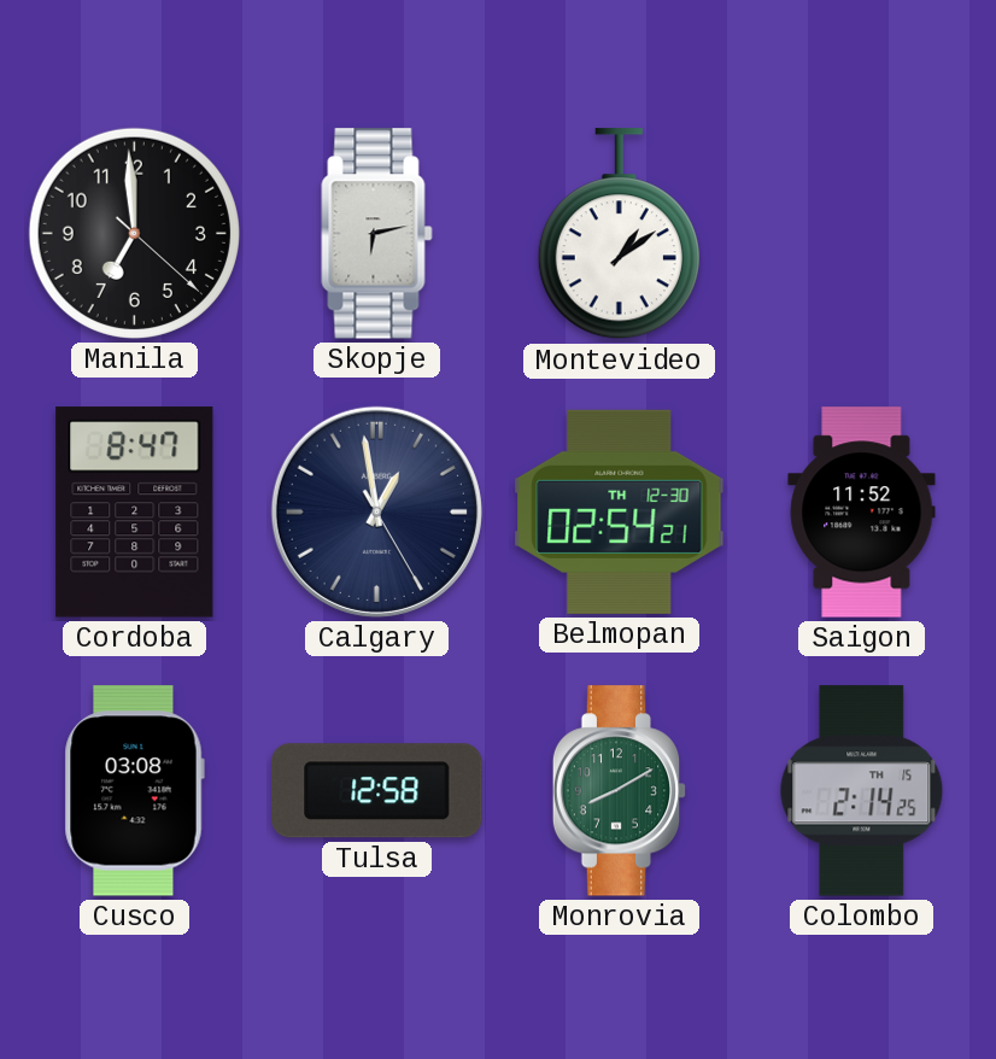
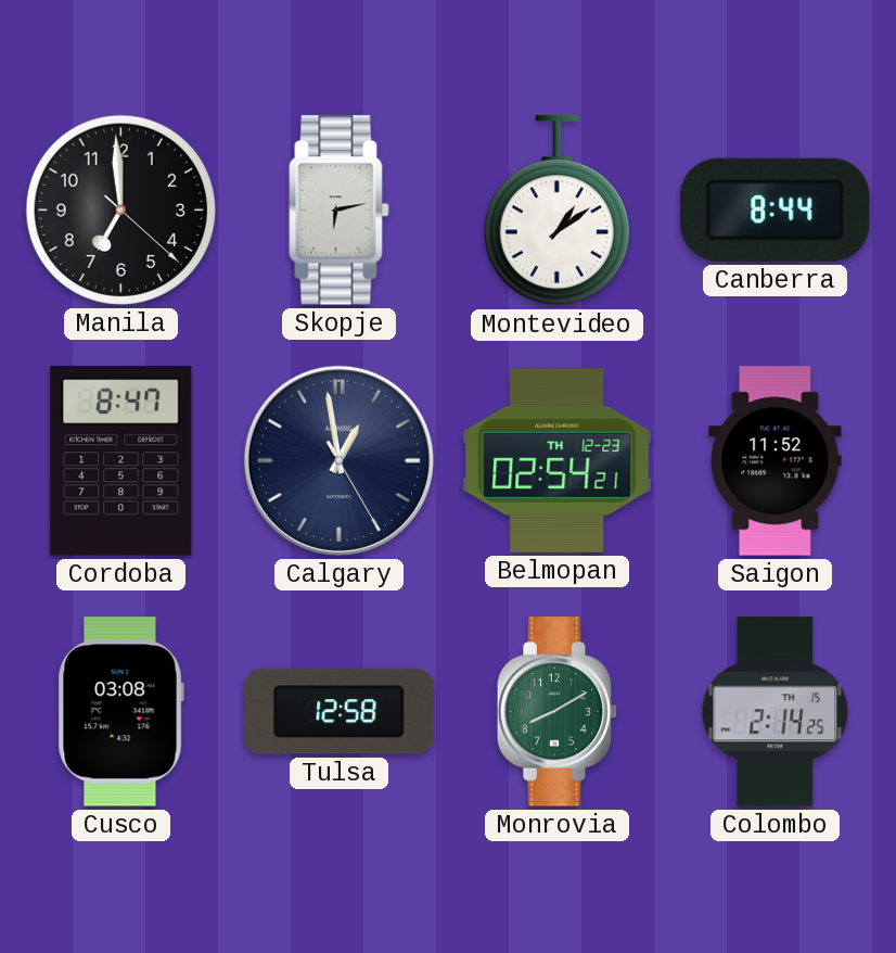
Canberra: none -> 8:44 (776, 209)
Belmopan date: TH 12-30 -> TH 12-23 (558, 460)
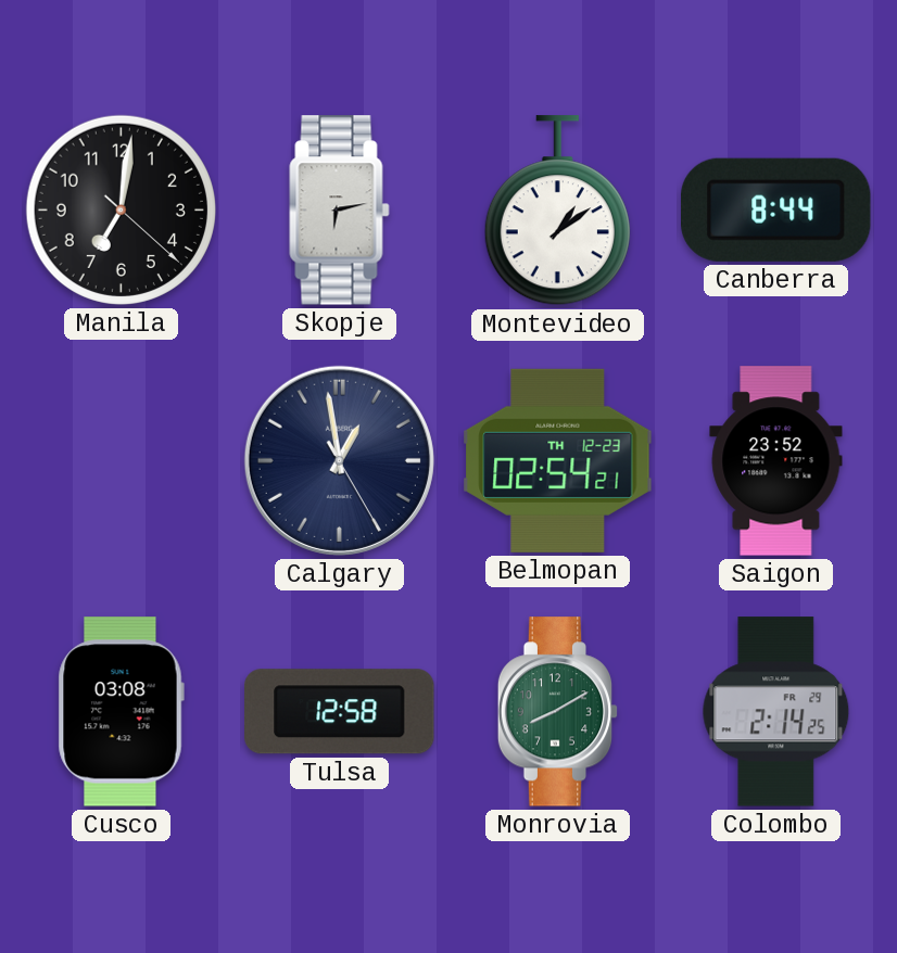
Manila: 6:59 -> 7:01 (121, 209)
Cordoba: 8:47 -> none (121, 461)
Saigon: 11:52 -> 23:52 (776, 461)
Colombo date: TH 15 -> FR 29 (776, 712)
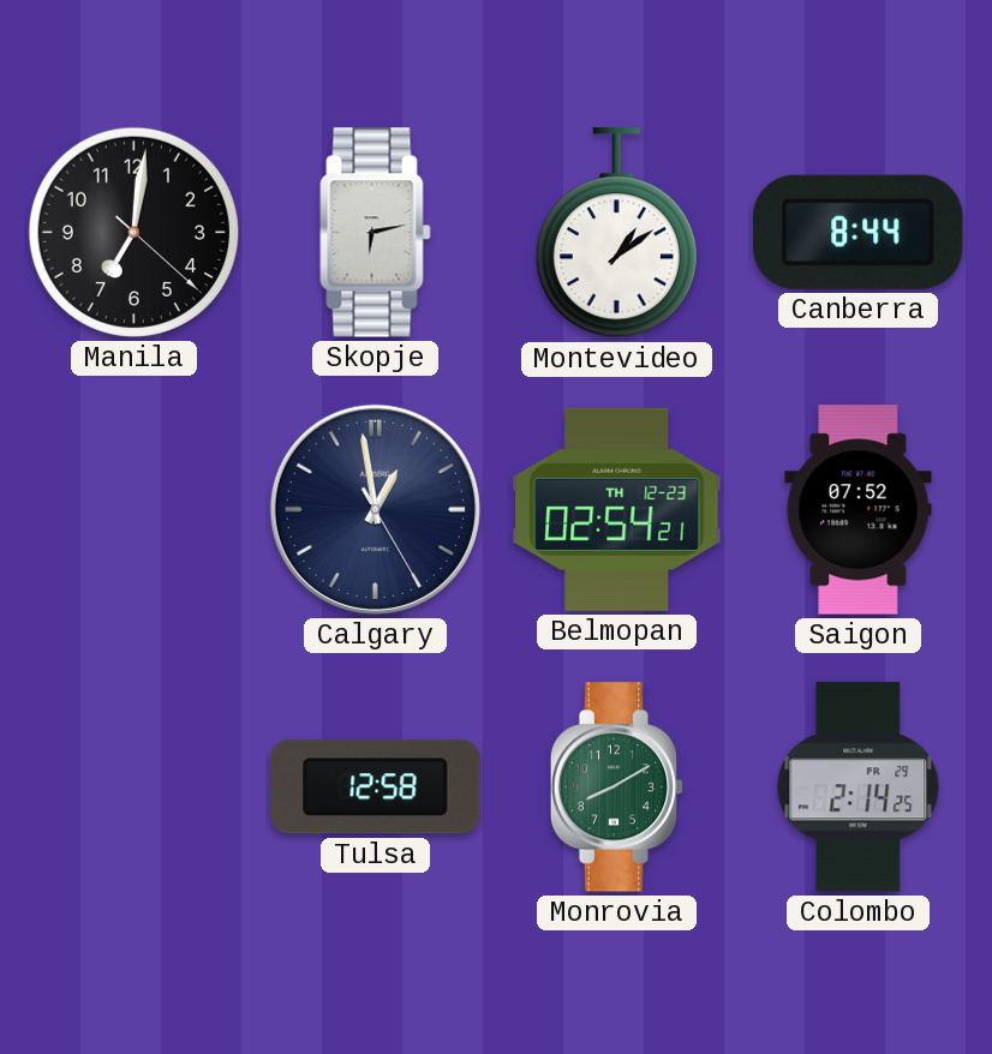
Saigon: 23:52 -> 07:52 (859, 510)
Cusco: 03:08 -> none (121, 712)
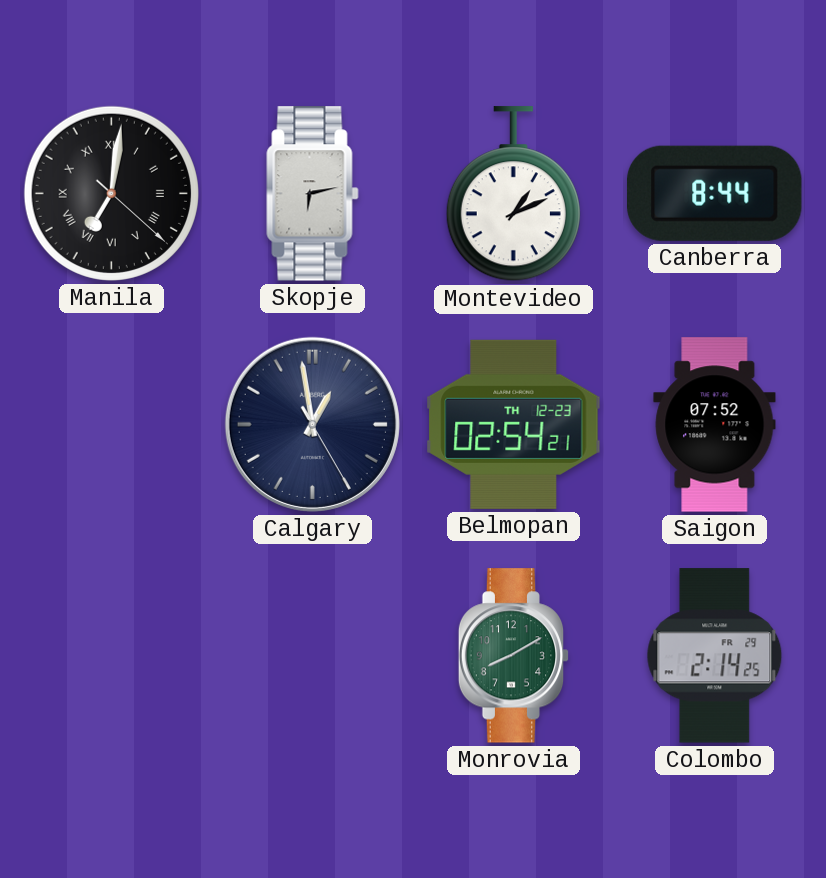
Manila numerals: Arabic -> Roman (111, 193)
Montevideo: 1:09 -> 1:11 (513, 194)
Tulsa: 12:58 -> none (376, 787)
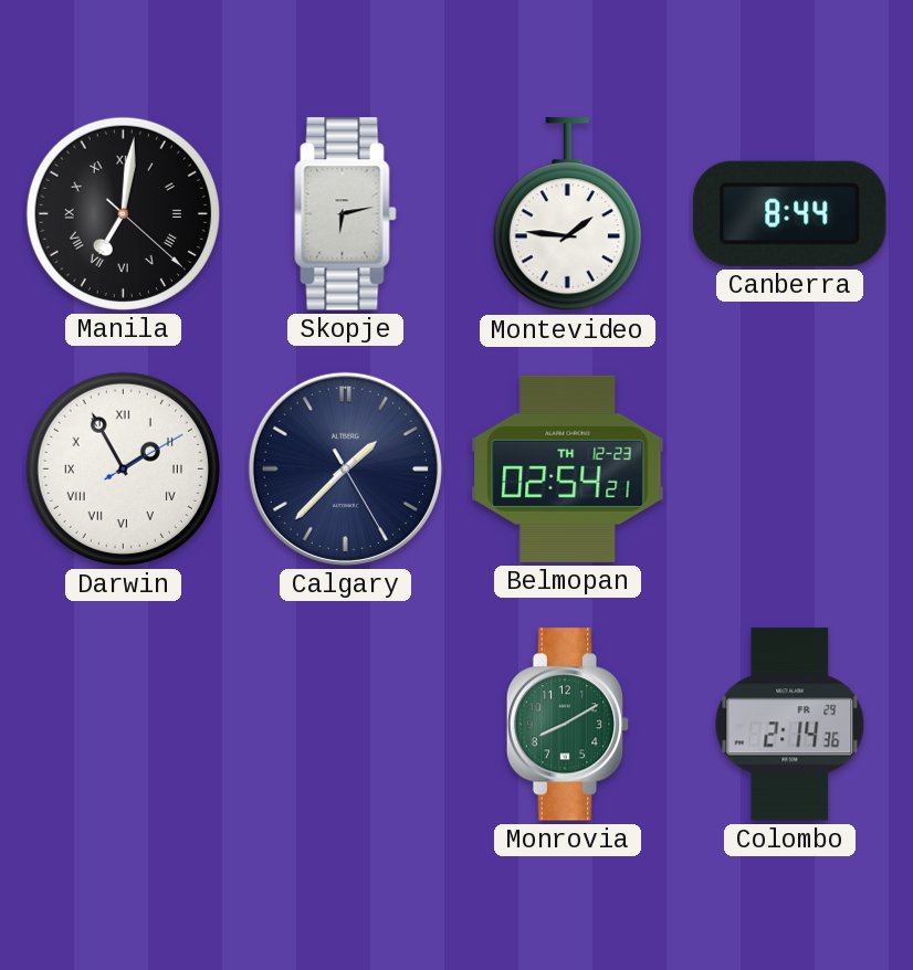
Montevideo: 1:11 -> 1:46 (567, 214)
Darwin: none -> 1:55 (123, 468)
Calgary: 12:58 -> 1:37 (345, 468)
Saigon: 07:52 -> none (715, 425)
Colombo: 2:14:25 -> 2:14:36 (790, 725)
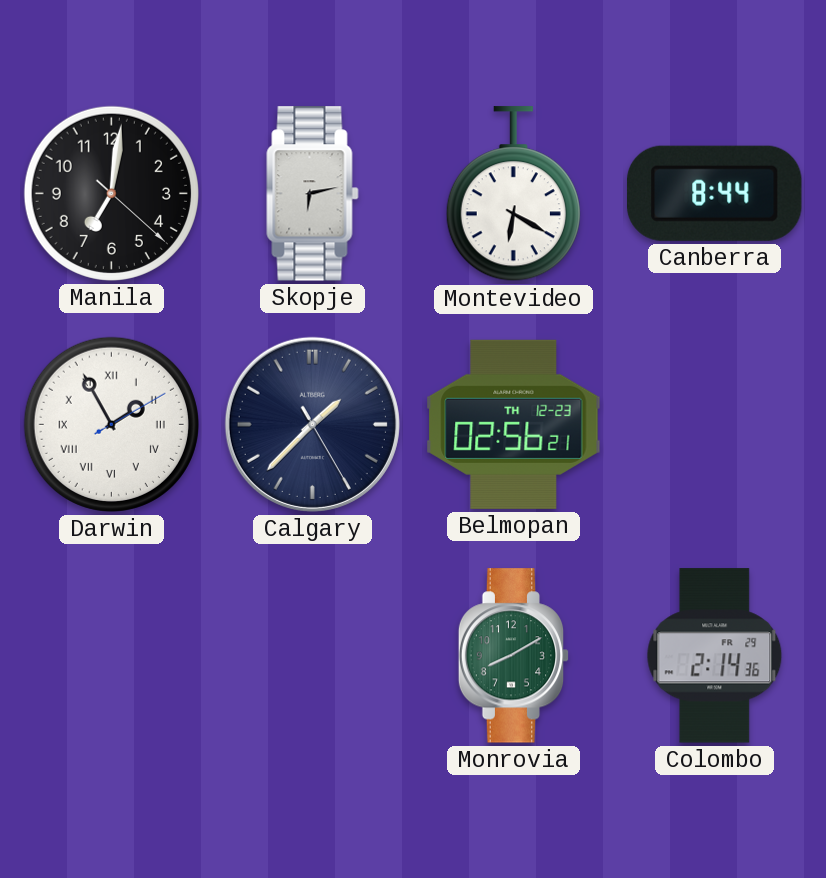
Manila numerals: Roman -> Arabic (111, 193)
Montevideo: 1:46 -> 6:20 (513, 194)
Belmopan: 02:54 -> 02:56 (514, 424)
